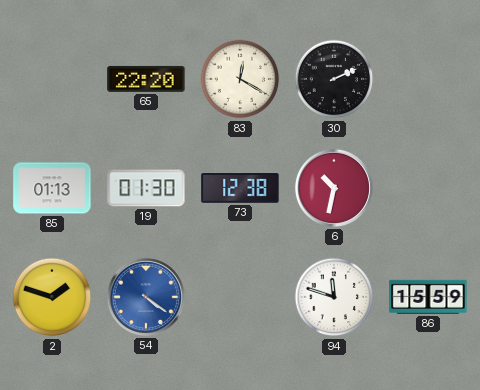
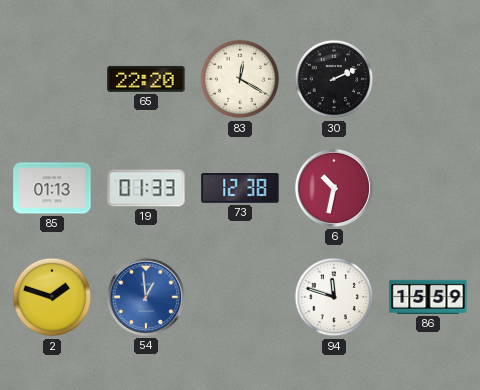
19: 01:30 -> 01:33 (146, 188)
54: 4:21 -> 12:59 (146, 297)
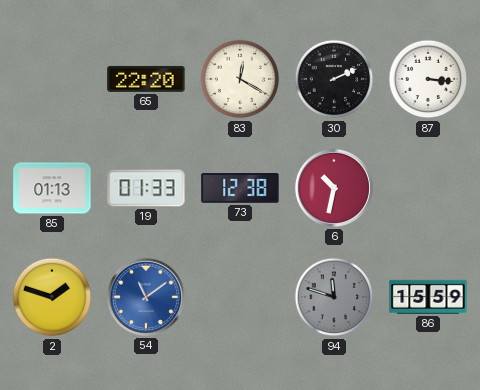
87: none -> 3:16 (428, 79)
54: 12:59 -> 11:09 (146, 297)
94 dial: white -> grey (334, 297)
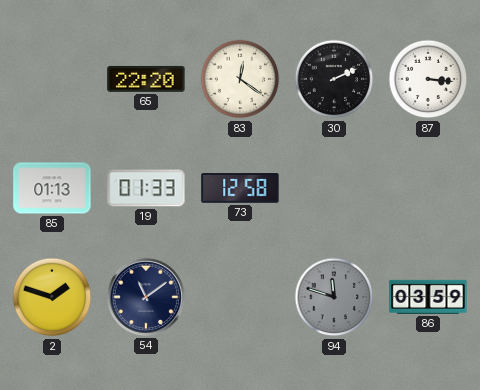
83: 12:20 -> 12:21 (240, 79)
73: 12:38 -> 12:58 (240, 188)
6: 10:32 -> none (334, 188)
54 dial: blue -> navy (146, 297)
86: 15:59 -> 03:59 (428, 297)
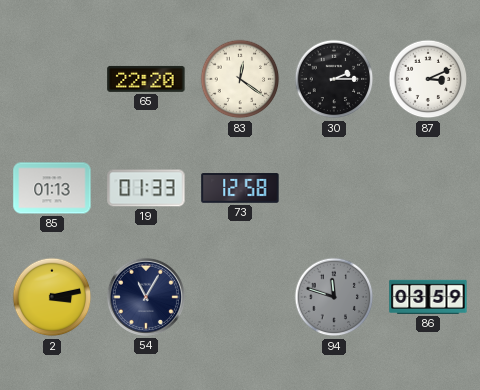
30: 2:11 -> 2:15 (334, 79)
87: 3:16 -> 3:11 (428, 79)
2: 1:48 -> 3:13 (52, 297)
54: 11:09 -> 11:05 (146, 297)
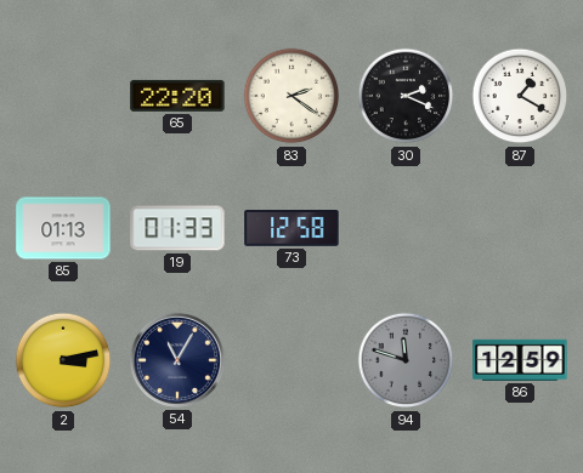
83: 12:21 -> 2:21 (291, 96)
30: 2:15 -> 2:19 (406, 96)
87: 3:11 -> 1:20 (520, 96)
86: 03:59 -> 12:59 (520, 360)
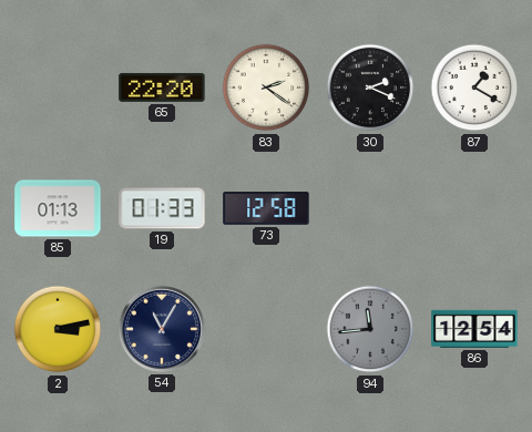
94: 11:48 -> 11:44 (370, 329)
86: 12:59 -> 12:54 (474, 329)
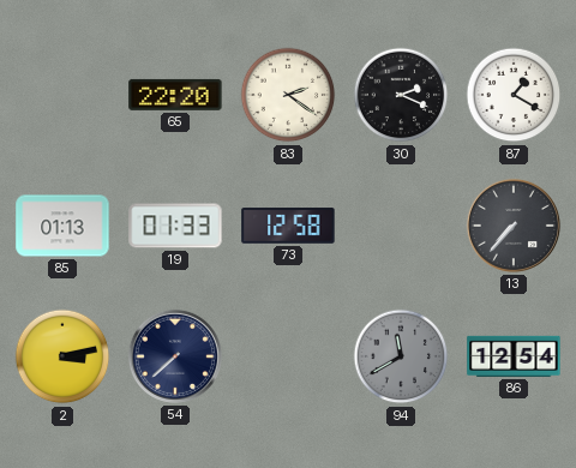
13: none -> 7:37 (514, 226)
54: 11:05 -> 7:38 (175, 356)
94: 11:44 -> 11:40 (401, 356)
